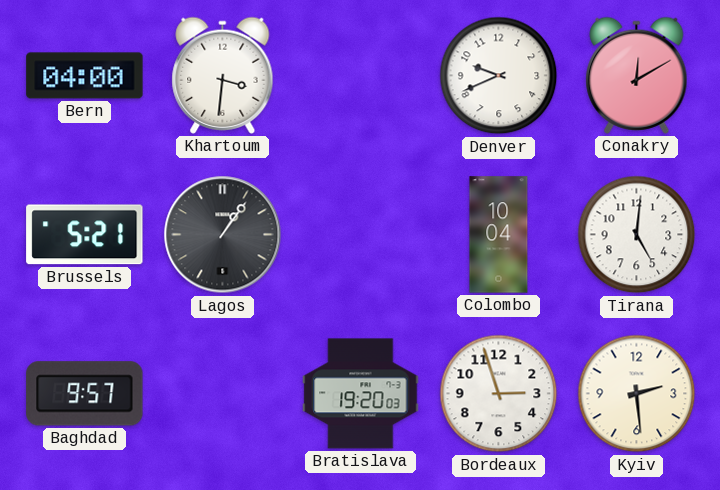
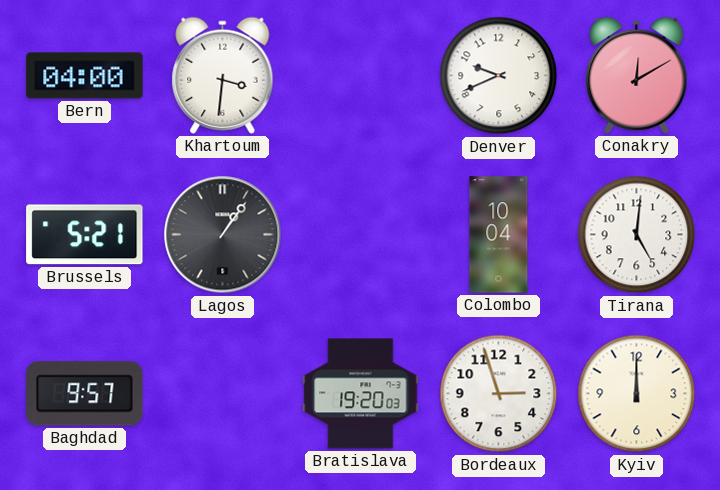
Kyiv: 2:29 -> 12:00 (637, 394)
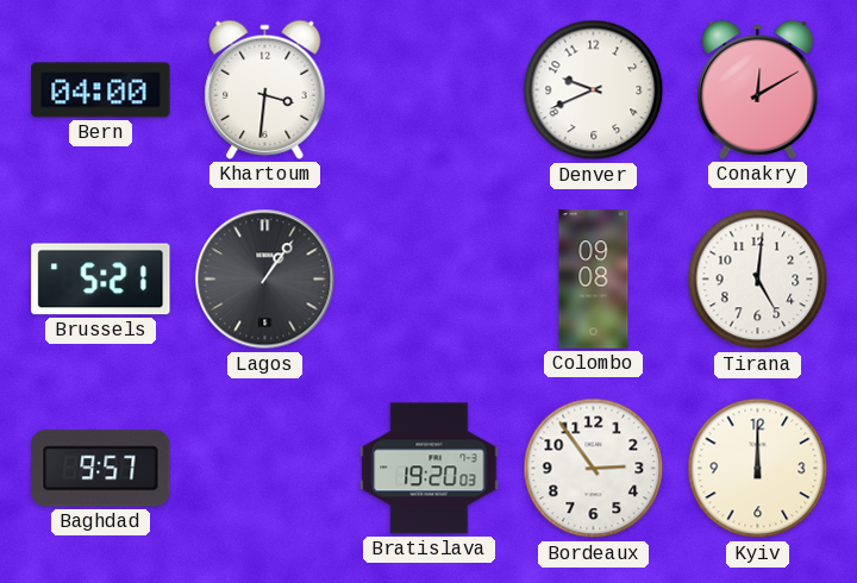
Colombo: 10:04 -> 09:08 (594, 280)
Bordeaux: 2:57 -> 2:54 (594, 469)
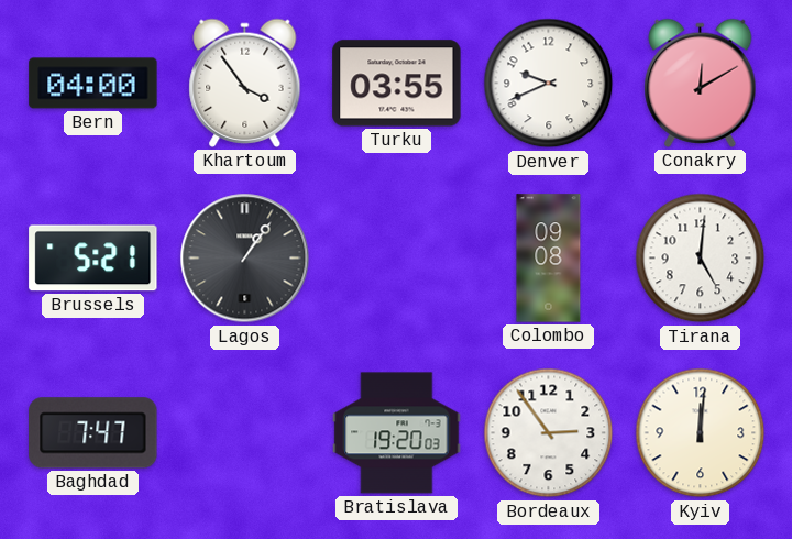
Khartoum: 3:31 -> 3:54 (245, 82)
Turku: none -> 03:55 (397, 84)
Baghdad: 9:57 -> 7:47 (94, 433)
Kyiv: 12:00 -> 12:01 (701, 433)
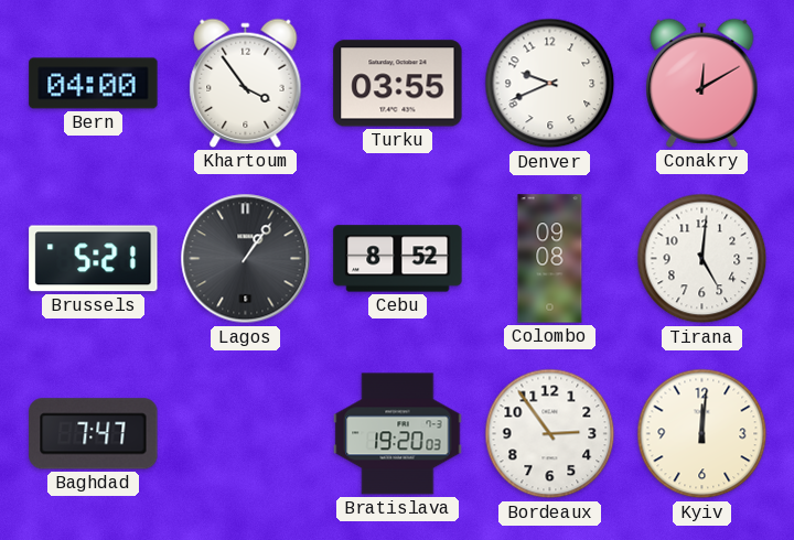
Cebu: none -> 8:52 (398, 259)
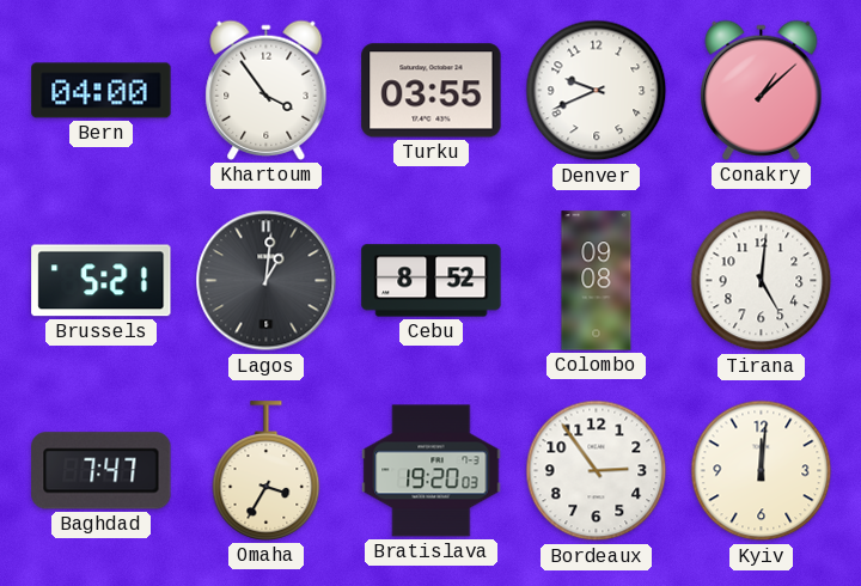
Conakry: 12:10 -> 1:08 (762, 90)
Lagos: 1:06 -> 1:01 (267, 281)
Omaha: none -> 3:35 (267, 471)
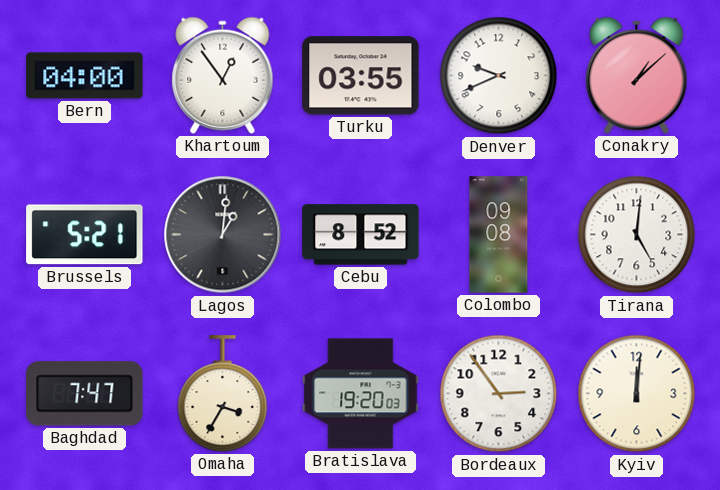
Khartoum: 3:54 -> 12:54 (223, 75)
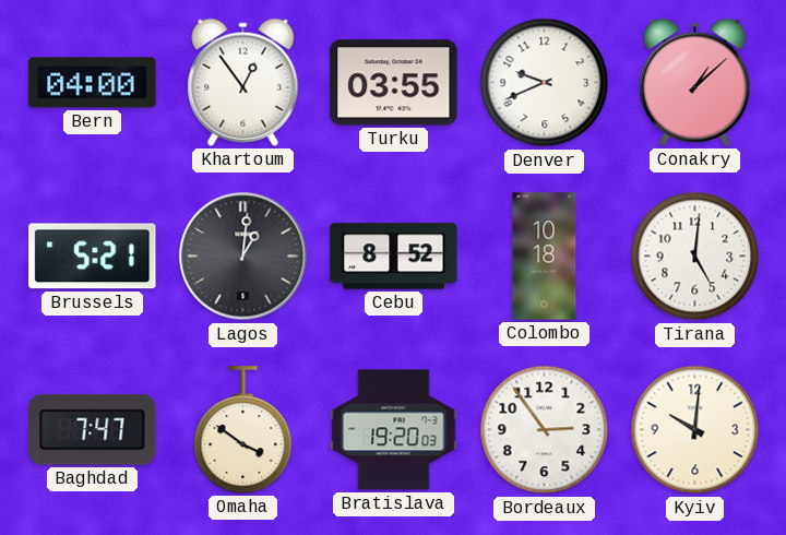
Colombo: 09:08 -> 10:18 (545, 257)
Omaha: 3:35 -> 3:51 (243, 430)
Kyiv: 12:01 -> 10:01 (695, 430)
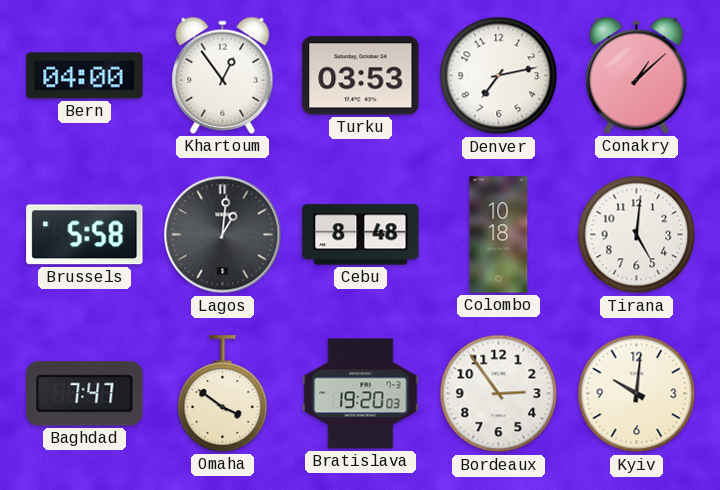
Turku: 03:55 -> 03:53 (361, 76)
Denver: 9:41 -> 7:13 (499, 76)
Brussels: 5:21 -> 5:58 (85, 235)
Cebu: 8:52 -> 8:48 (361, 235)
